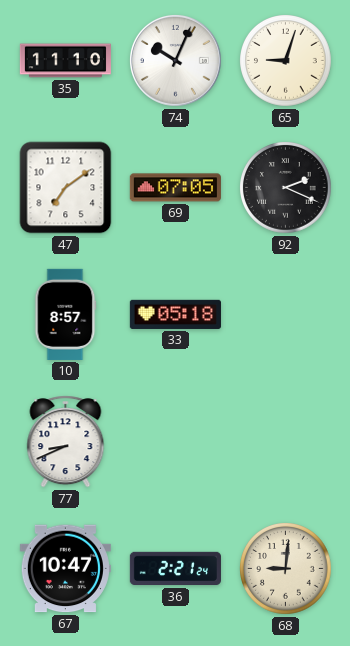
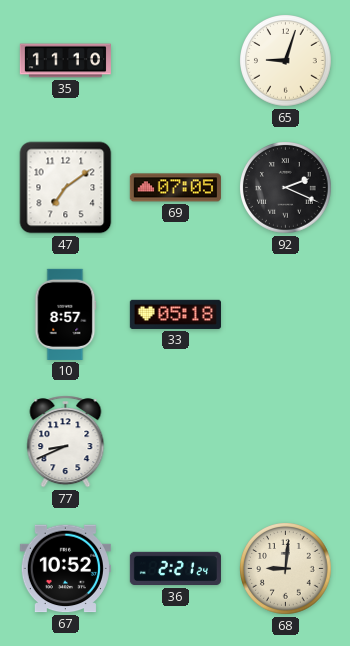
74: 10:04 -> none (175, 60)
67: 10:47 -> 10:52 (65, 569)
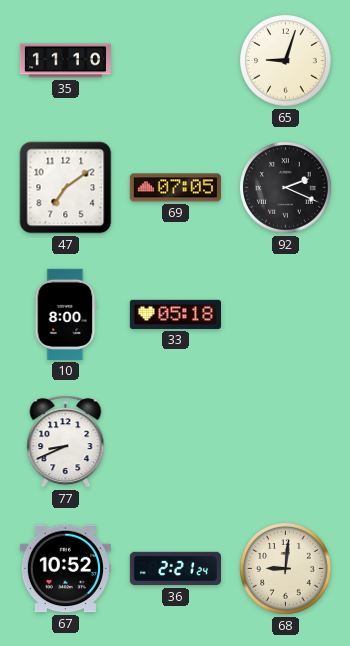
10: 8:57 -> 8:00 (65, 314)
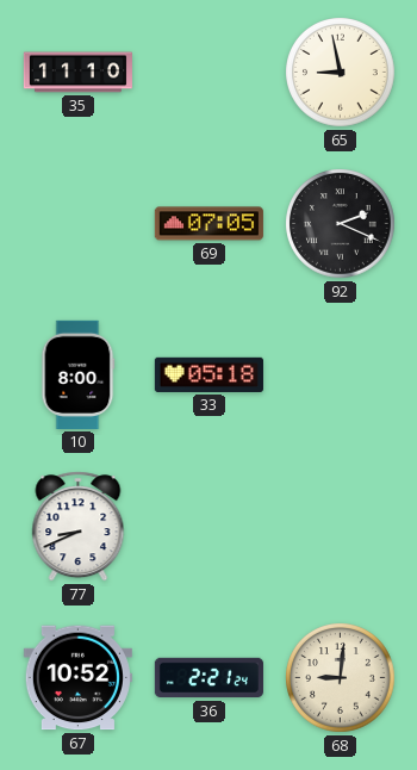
65: 9:03 -> 8:58 (341, 73)
47: 7:09 -> none (66, 188)
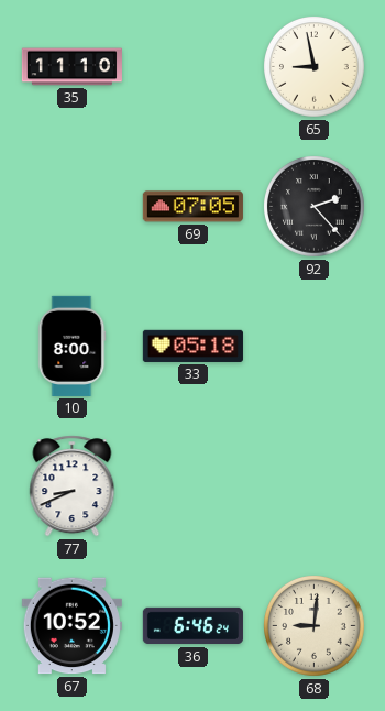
92: 2:19 -> 2:23 (315, 207)
36: 2:21 -> 6:46 (193, 626)
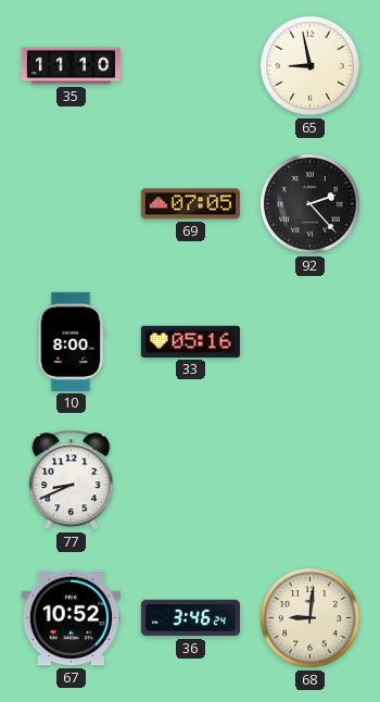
33: 05:18 -> 05:16 (190, 341)
36: 6:46 -> 3:46 (190, 618)
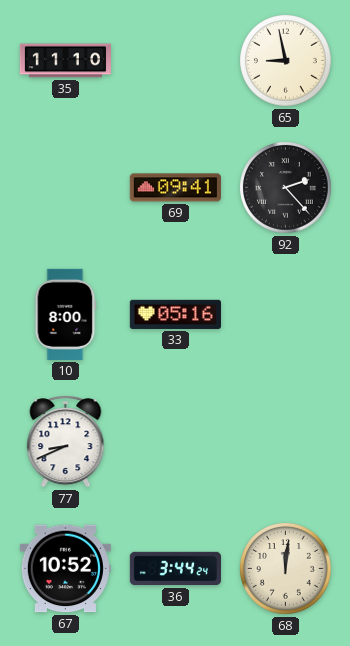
69: 07:05 -> 09:41 (175, 188)
36: 3:46 -> 3:44 (175, 569)
68: 9:01 -> 12:01 (286, 569)
